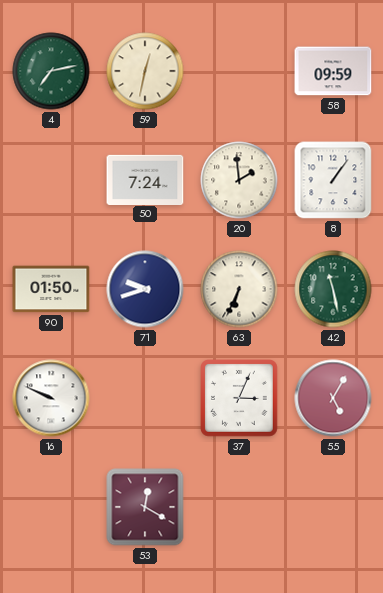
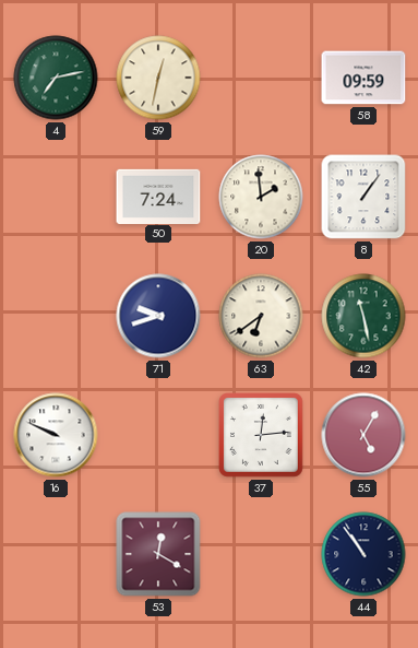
90: 01:50 -> none (51, 289)
63: 6:34 -> 6:39 (261, 316)
37: 3:04 -> 12:14 (262, 436)
44: none -> 10:54 (363, 554)
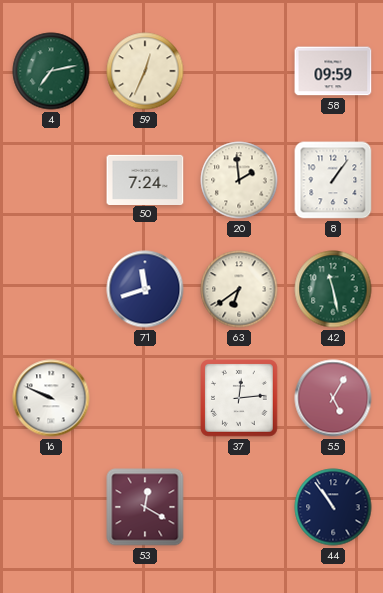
59: 12:32 -> 12:34 (145, 71)
71: 9:42 -> 11:42 (145, 289)
